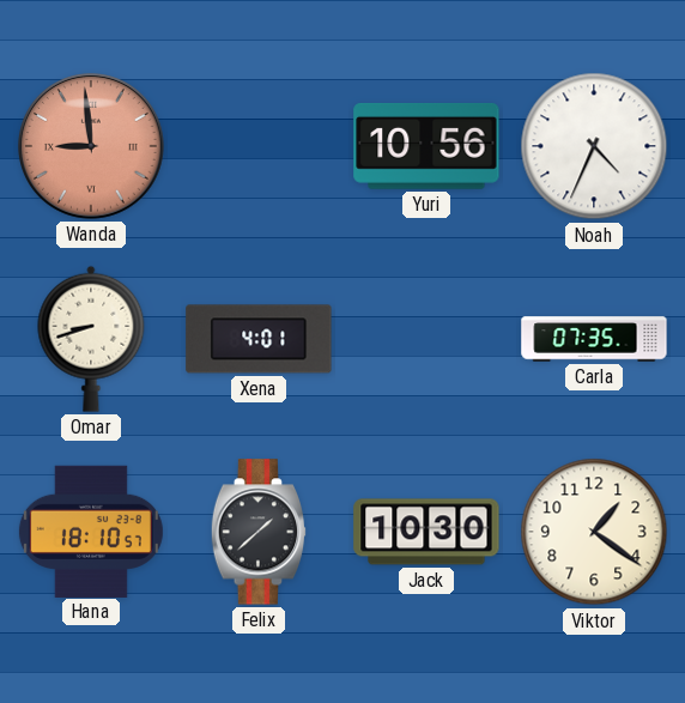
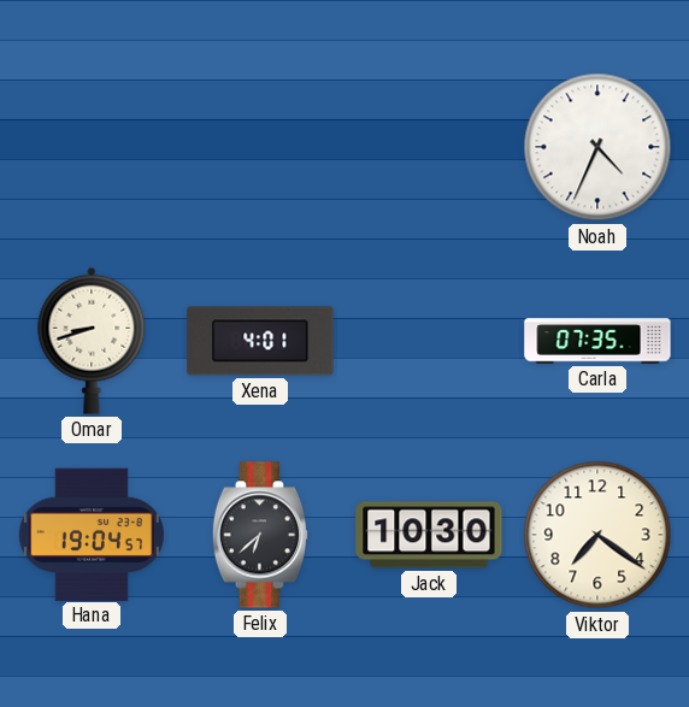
Wanda: 8:59 -> none (92, 147)
Yuri: 10:56 -> none (426, 147)
Hana: 18:10 -> 19:04 (92, 534)
Felix: 1:38 -> 6:38 (260, 535)
Viktor: 1:21 -> 7:21 (597, 535)
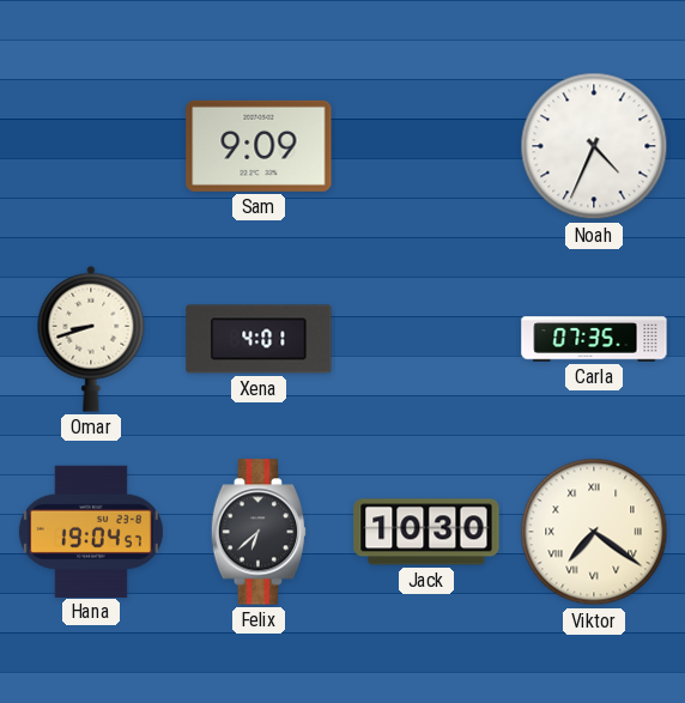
Sam: none -> 9:09 (259, 146)
Viktor numerals: Arabic -> Roman (594, 532)
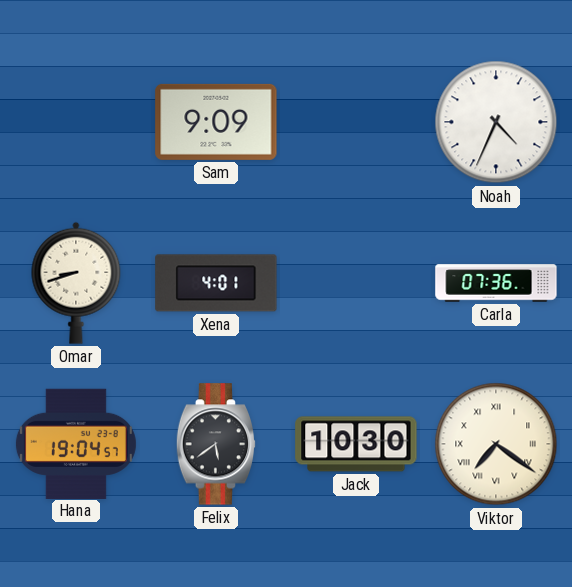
Carla: 07:35 -> 07:36 (496, 283)
Felix: 6:38 -> 5:39 (216, 444)
